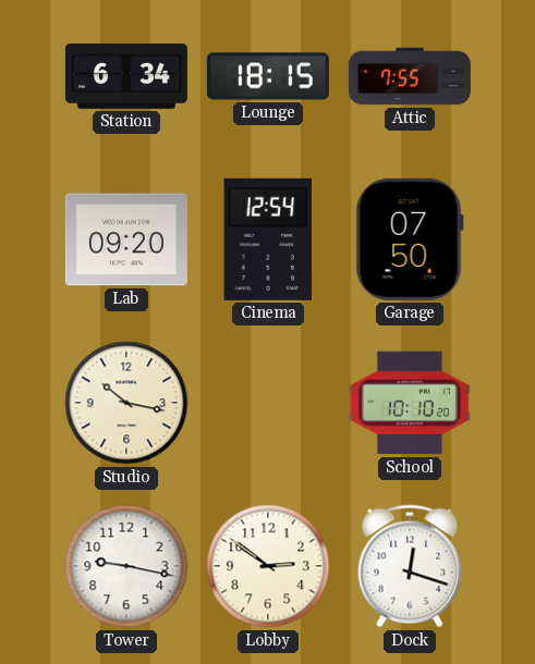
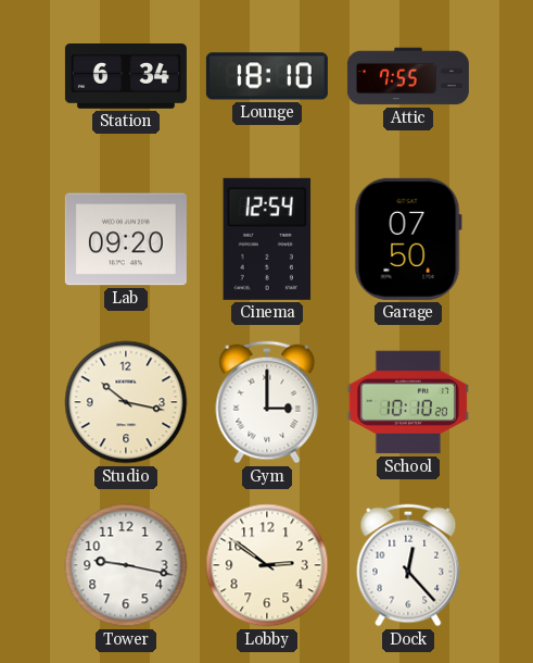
Lounge: 18:15 -> 18:10 (267, 76)
Gym: none -> 3:00 (267, 402)
Dock: 12:18 -> 12:23 (408, 565)
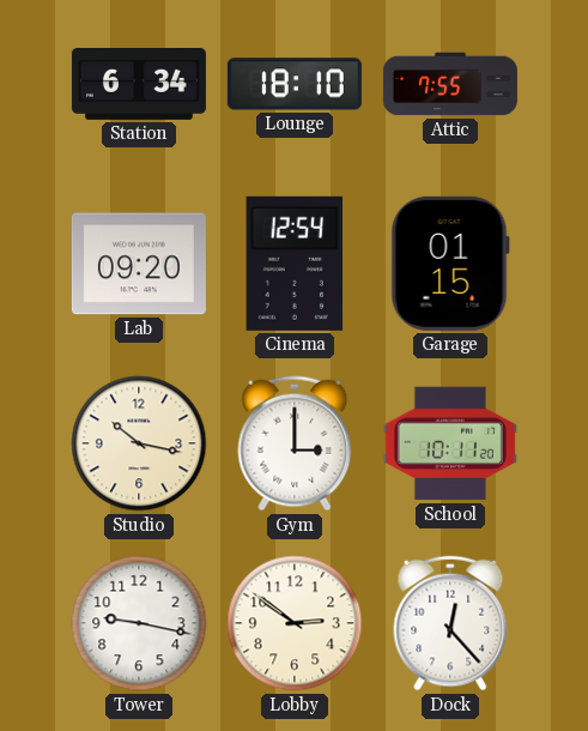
Garage: 07:50 -> 01:15 (450, 264)
School: 10:10 -> 10:11 (450, 443)
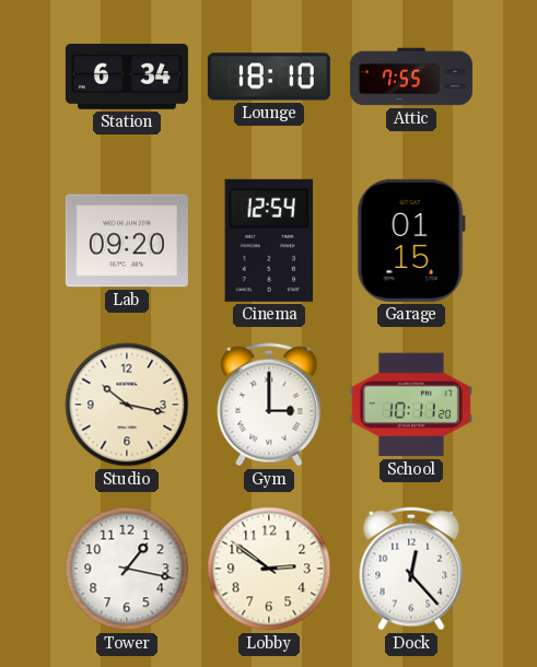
Tower: 9:17 -> 1:17 (127, 569)
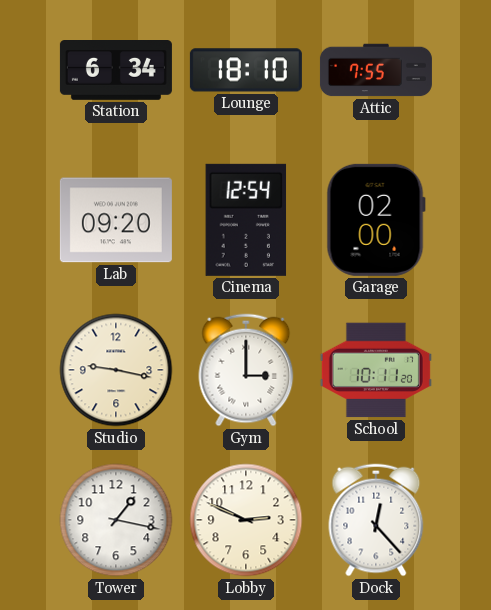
Garage: 01:15 -> 02:00 (376, 220)
Studio: 10:17 -> 9:17 (116, 370)
Lobby: 2:51 -> 2:49 (246, 520)
